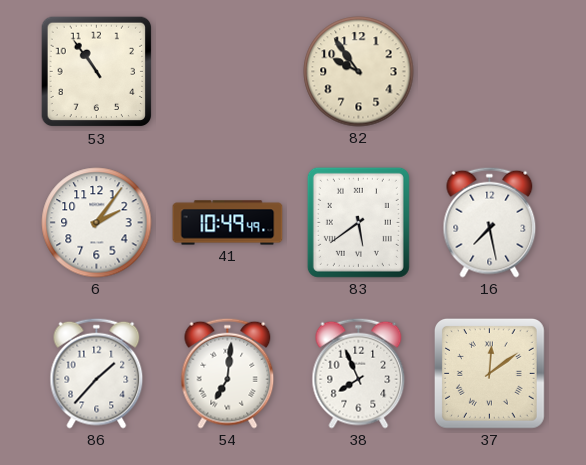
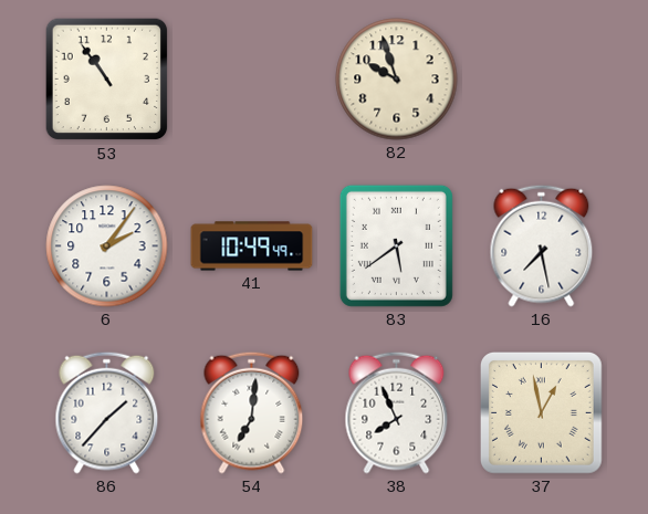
82: 9:54 -> 9:57 (397, 80)
37: 12:09 -> 12:58 (541, 412)
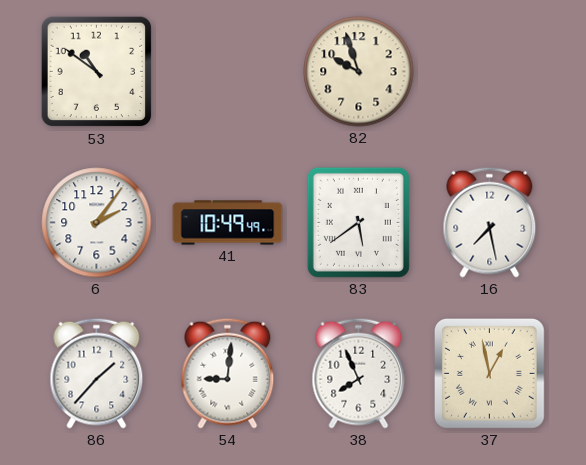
53: 10:54 -> 10:51 (97, 72)
54: 7:01 -> 9:01 (228, 373)
